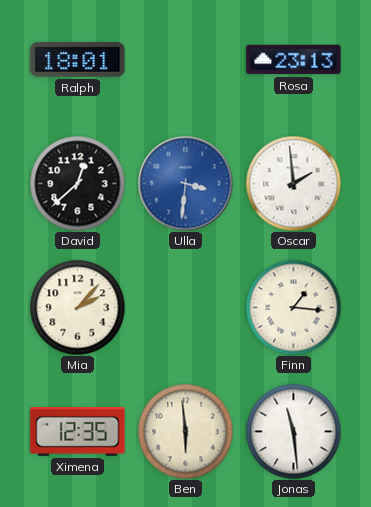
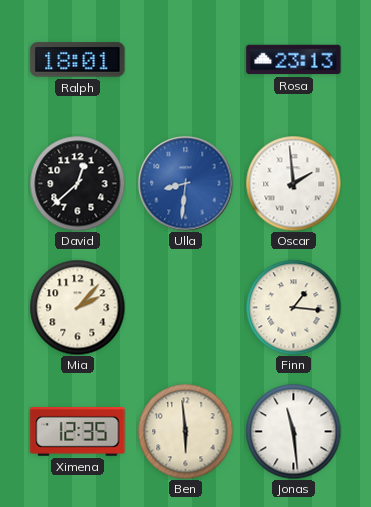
Ulla: 3:31 -> 8:31 (185, 183)
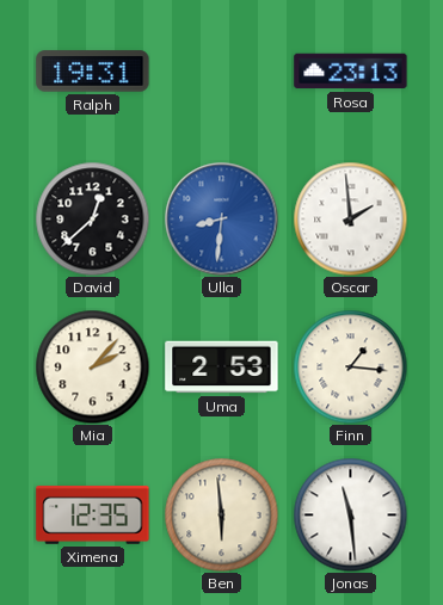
Ralph: 18:01 -> 19:31 (93, 72)
Uma: none -> 2:53 (222, 368)
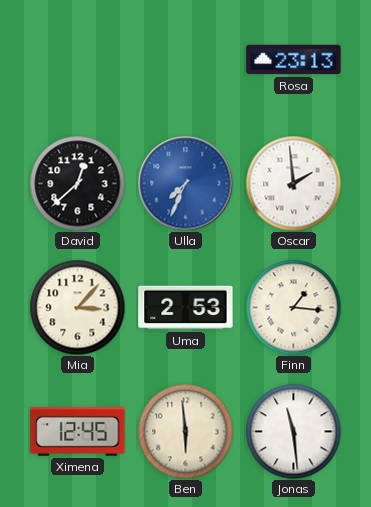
Ralph: 19:31 -> none (93, 72)
Ulla: 8:31 -> 7:34 (185, 183)
Mia: 2:07 -> 3:07 (77, 307)
Ximena: 12:35 -> 12:45 (78, 432)
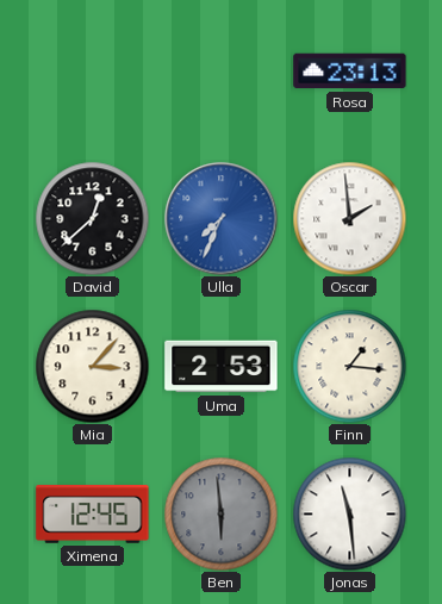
Ben dial: cream -> grey (220, 513)
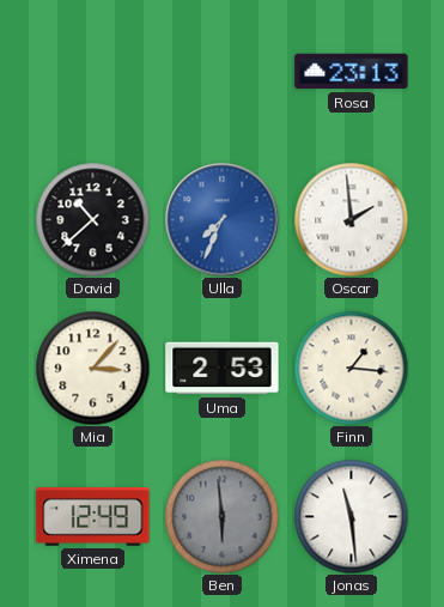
David: 12:38 -> 10:38 (92, 219)
Ximena: 12:45 -> 12:49 (93, 517)
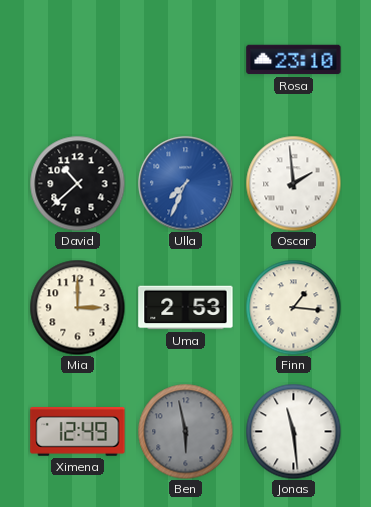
Rosa: 23:13 -> 23:10 (294, 60)
Mia: 3:07 -> 3:00 (77, 307)
Ben: 5:59 -> 5:58 (185, 431)
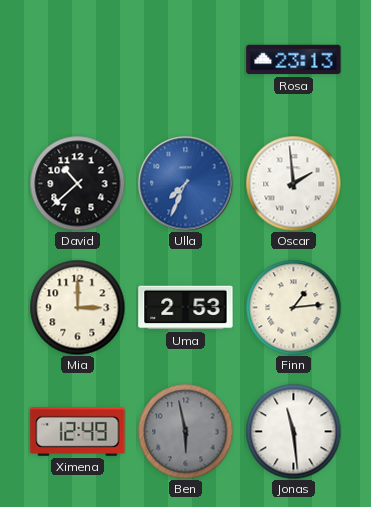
Rosa: 23:10 -> 23:13 (294, 60)
Finn: 1:16 -> 1:14 (293, 307)
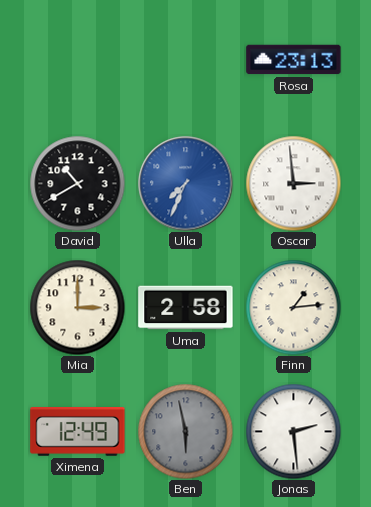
David: 10:38 -> 10:40 (77, 183)
Oscar: 1:59 -> 2:59 (293, 183)
Uma: 2:53 -> 2:58 (186, 308)
Jonas: 11:29 -> 2:29 (293, 431)
